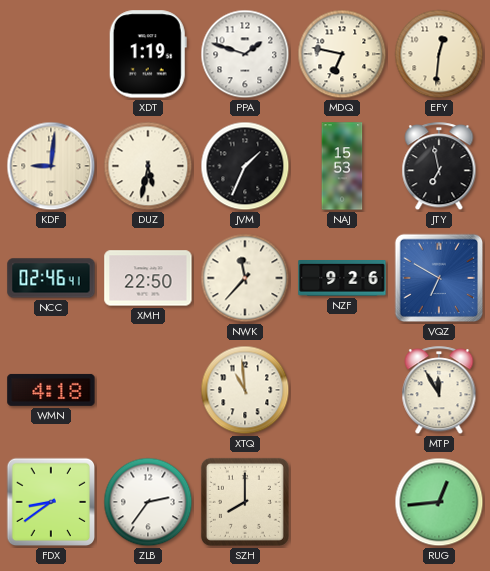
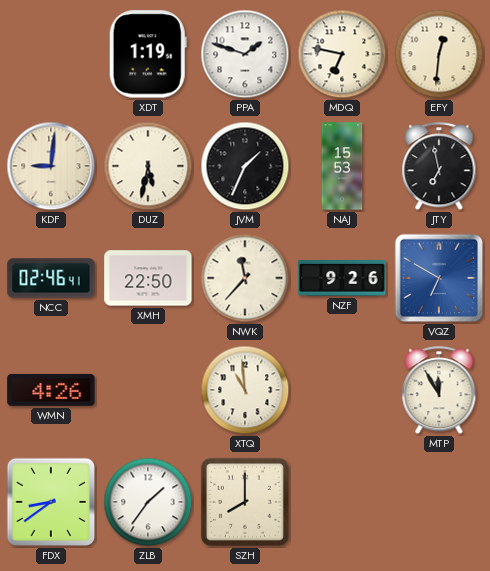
WMN: 4:18 -> 4:26 (51, 390)
ZLB: 2:36 -> 1:36 (148, 502)
RUG: 12:44 -> none (439, 502)
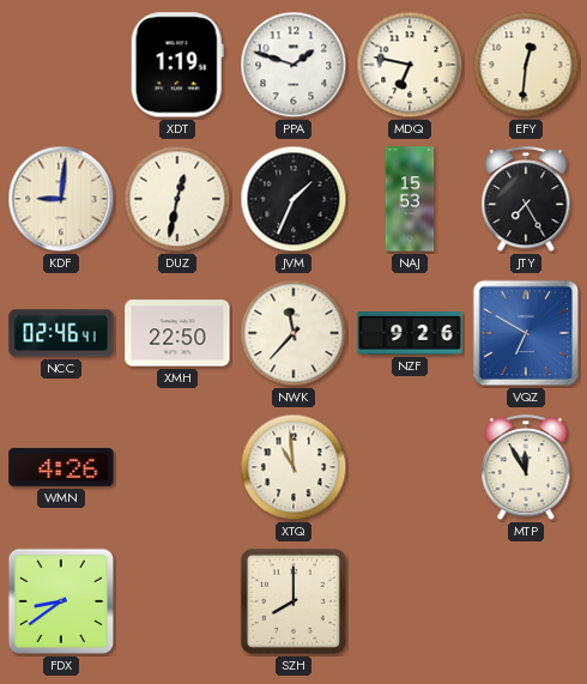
DUZ: 5:32 -> 12:32 (177, 199)
JTY: 6:58 -> 7:25 (526, 200)
ZLB: 1:36 -> none (148, 502)
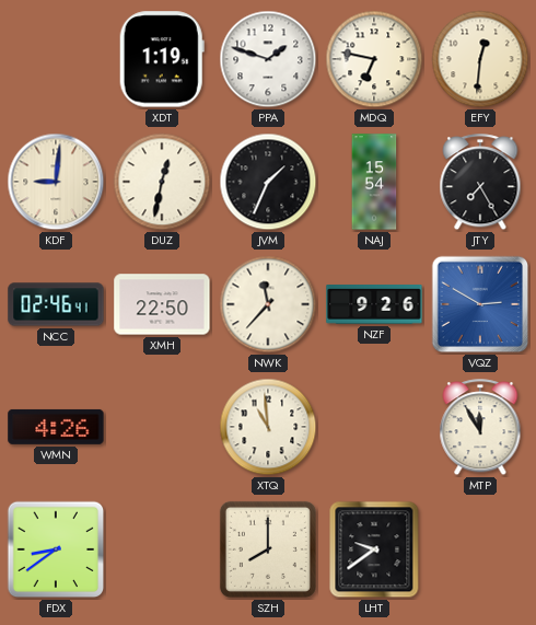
NAJ: 15:53 -> 15:54 (374, 182)
VQZ: 6:50 -> 2:50 (480, 304)
LHT: none -> 9:39 (374, 549)
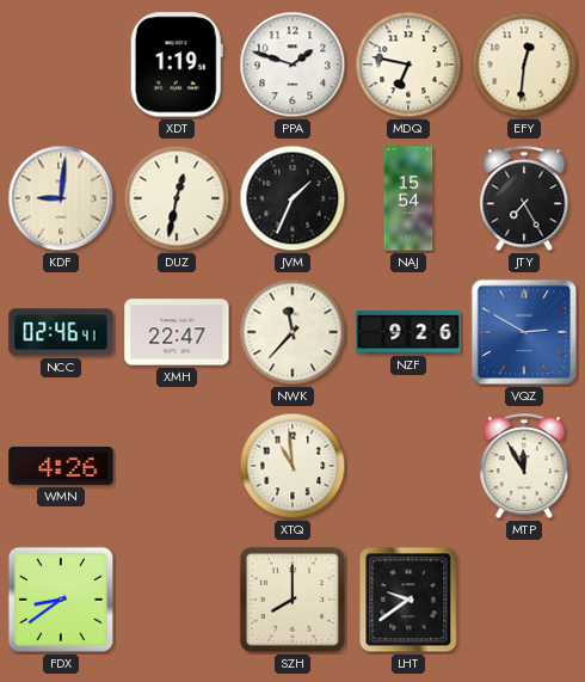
XMH: 22:50 -> 22:47 (177, 332)
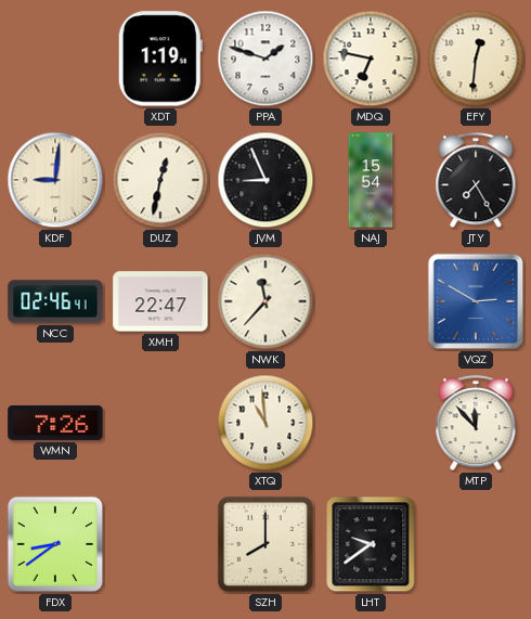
JVM: 1:34 -> 8:56 (265, 180)
NZF: 9:26 -> none (408, 333)
WMN: 4:26 -> 7:26 (55, 423)
MTP: 11:55 -> 11:53 (476, 424)
